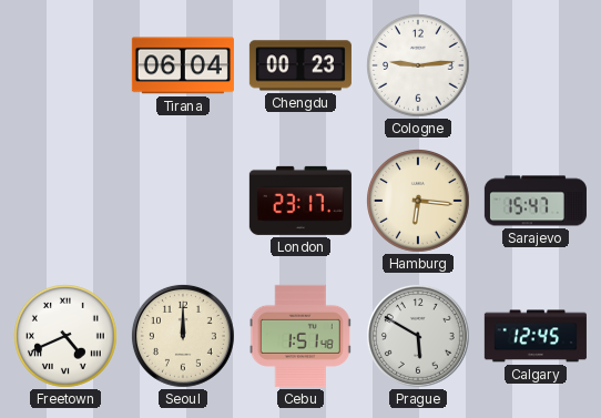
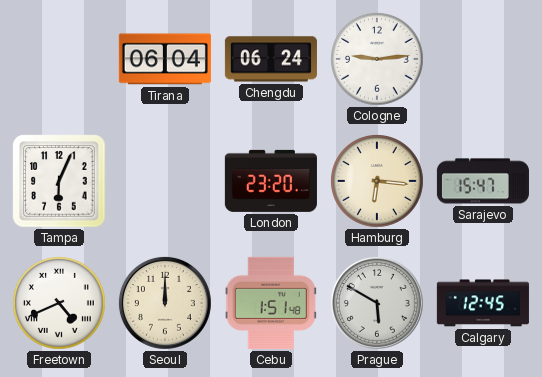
Chengdu: 00:23 -> 06:24 (271, 59)
Tampa: none -> 6:04 (59, 181)
London: 23:17 -> 23:20 (271, 181)
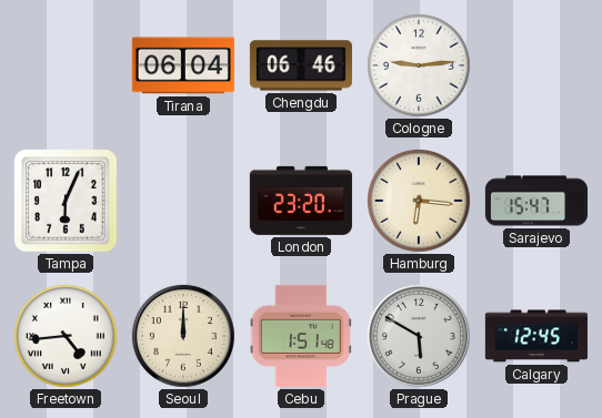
Chengdu: 06:24 -> 06:46 (301, 65)
Freetown: 4:41 -> 4:44 (67, 337)
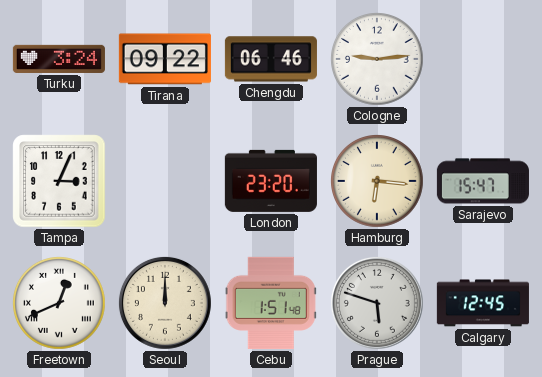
Turku: none -> 3:24 (59, 59)
Tirana: 06:04 -> 09:22 (165, 59)
Tampa: 6:04 -> 3:04 (59, 181)
Freetown: 4:44 -> 12:41 (60, 304)
Prague: 5:50 -> 5:48 (377, 303)
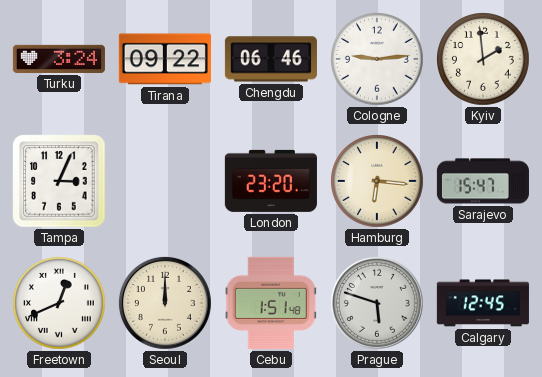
Kyiv: none -> 1:59 (484, 60)
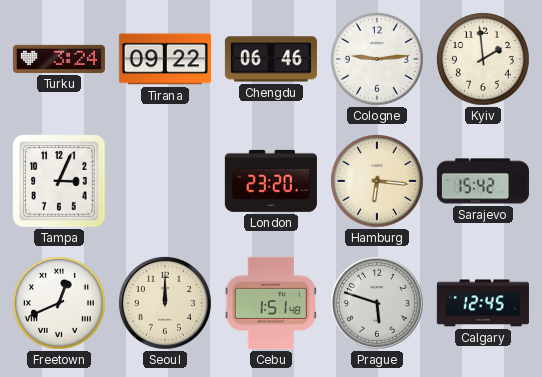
Sarajevo: 15:47 -> 15:42 (483, 181)
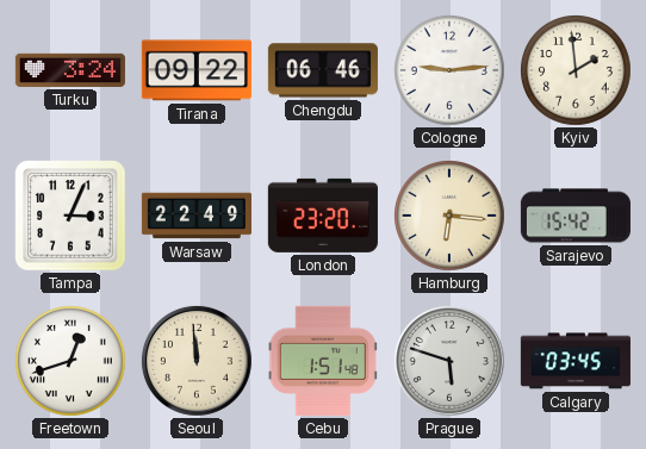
Warsaw: none -> 22:49 (197, 216)
Freetown: 12:41 -> 12:42 (72, 362)
Seoul: 12:00 -> 11:59 (197, 361)
Calgary: 12:45 -> 03:45 (576, 361)
